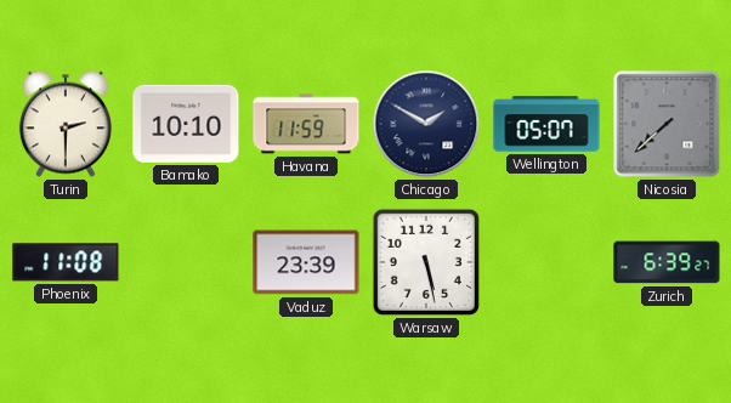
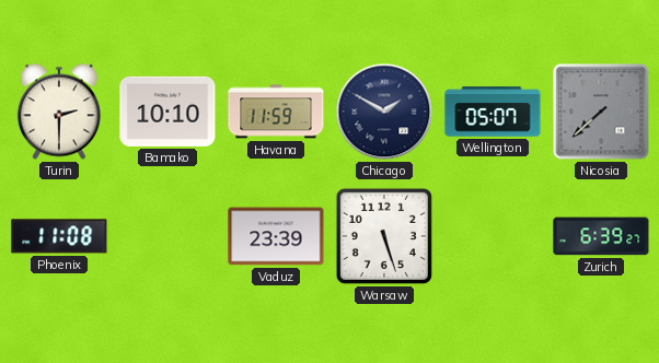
Warsaw: 5:28 -> 5:27 (384, 236)
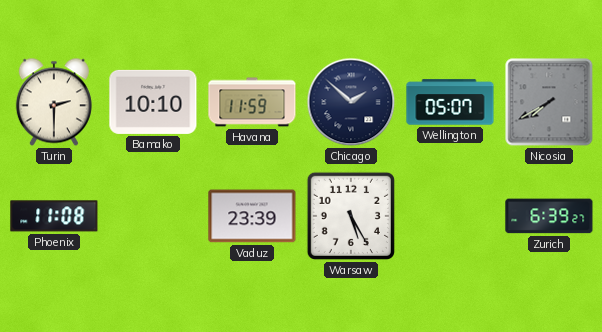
Chicago: 1:50 -> 1:52 (351, 102)
Nicosia: 7:38 -> 7:40 (549, 102)
Warsaw: 5:27 -> 5:25 (351, 216)
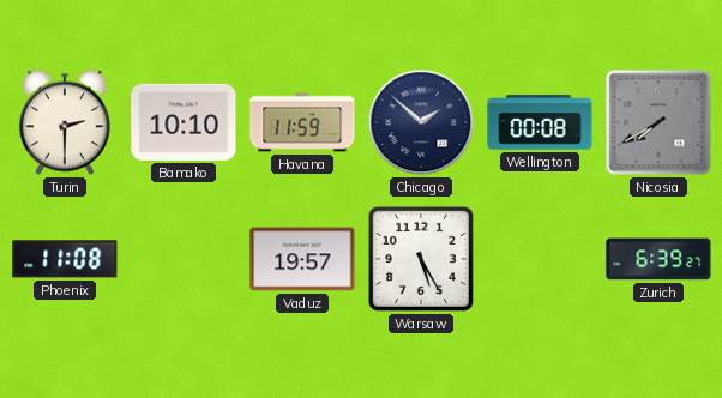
Wellington: 05:07 -> 00:08 (540, 122)
Vaduz: 23:39 -> 19:57 (302, 259)
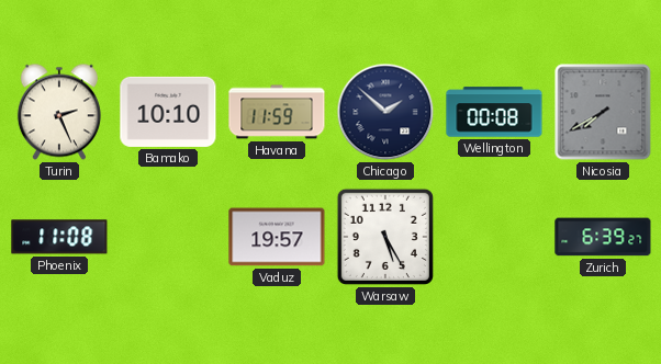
Turin: 2:30 -> 2:26 (59, 112)
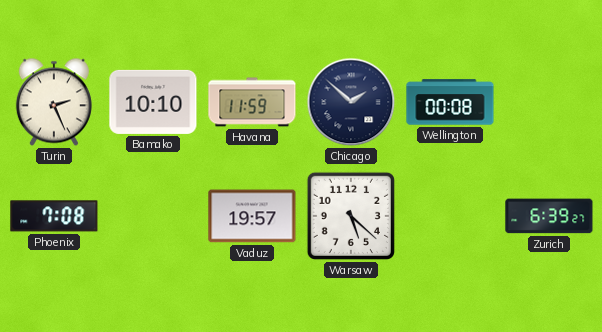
Nicosia: 7:40 -> none (603, 112)
Phoenix: 11:08 -> 7:08 (54, 216)
Warsaw: 5:25 -> 5:22 (351, 216)
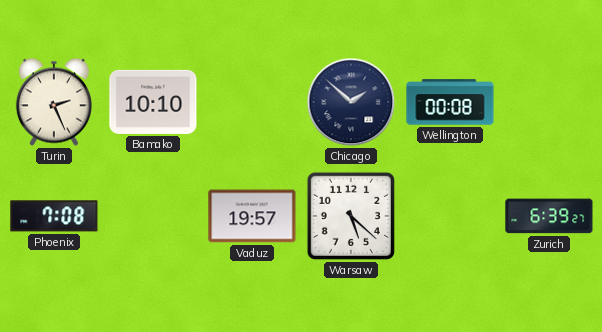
Havana: 11:59 -> none (252, 102)
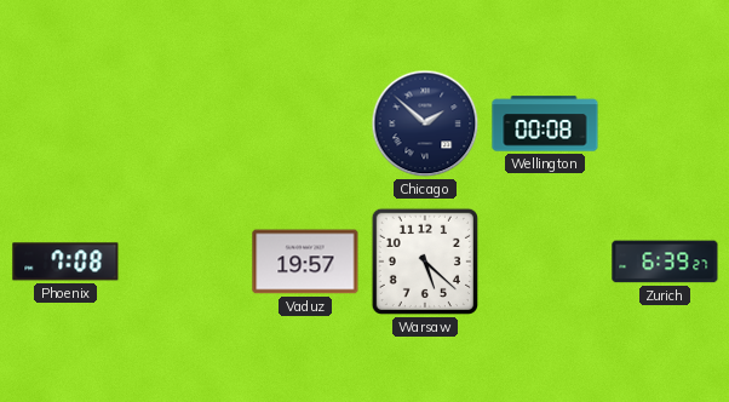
Turin: 2:26 -> none (54, 102)
Bamako: 10:10 -> none (153, 102)
